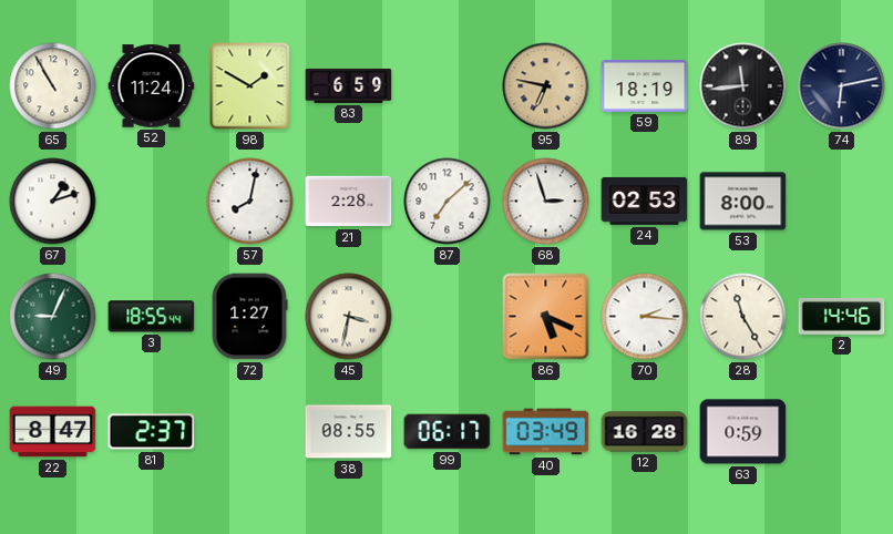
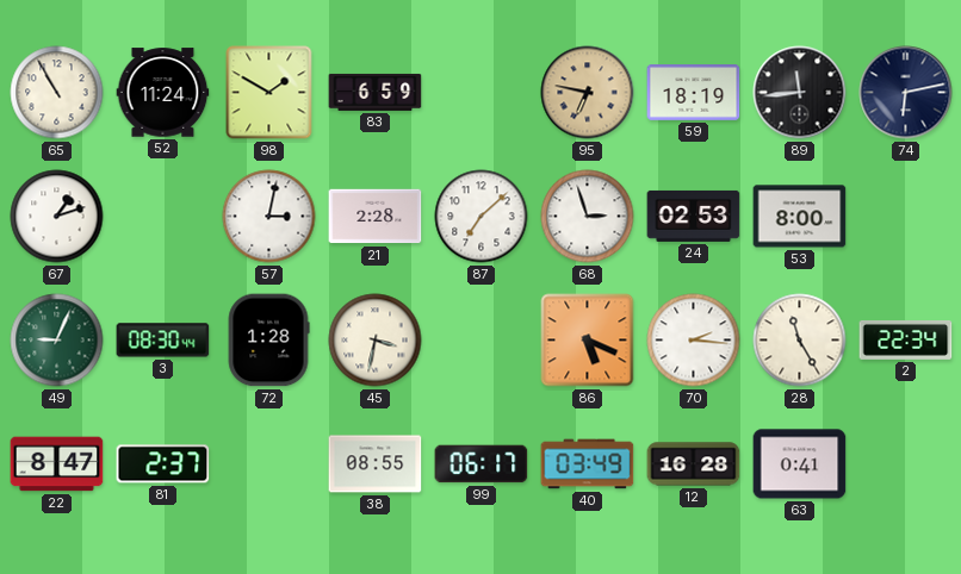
57: 8:02 -> 3:02 (269, 217)
3: 18:55 -> 08:30 (163, 341)
72: 1:27 -> 1:28 (268, 341)
2: 14:46 -> 22:34 (906, 339)
63: 0:59 -> 0:41 (800, 464)
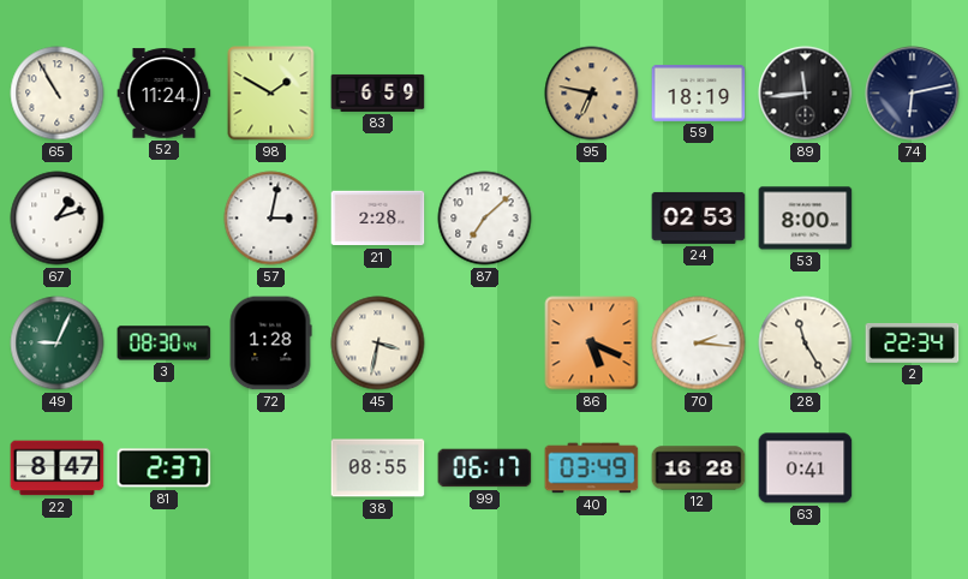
68: 2:57 -> none (588, 217)
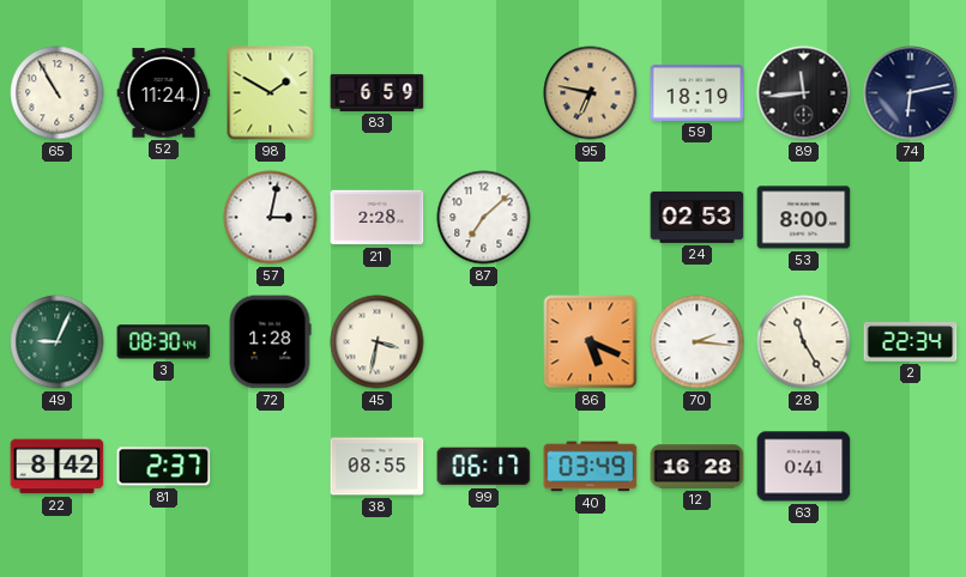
67: 1:12 -> none (58, 219)
22: 8:47 -> 8:42 (58, 467)
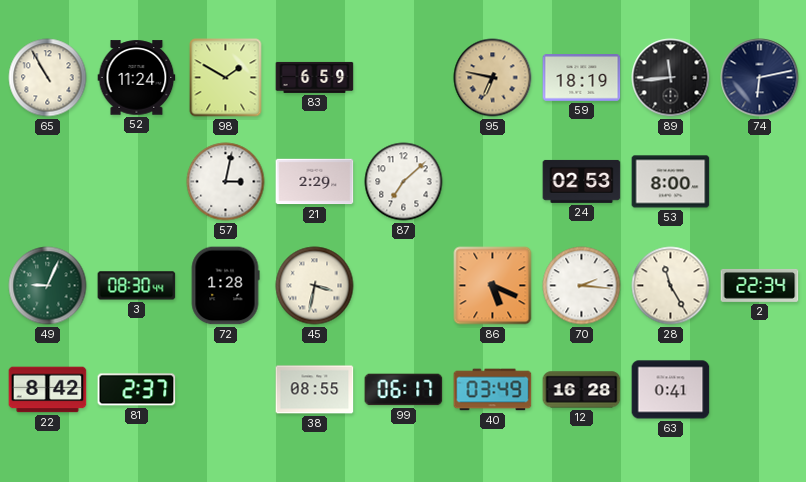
21: 2:28 -> 2:29 (315, 182)
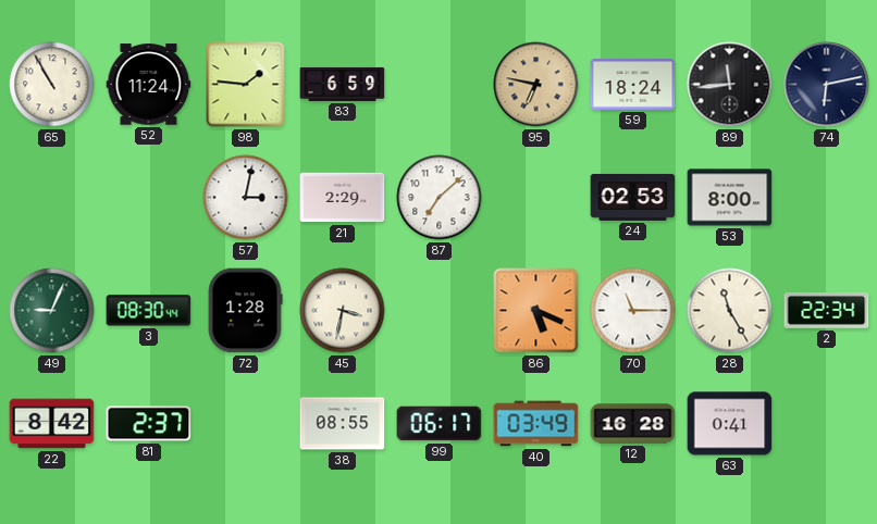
98: 1:50 -> 1:46 (246, 85)
59: 18:19 -> 18:24 (633, 85)
70: 2:16 -> 11:15 (633, 311)
